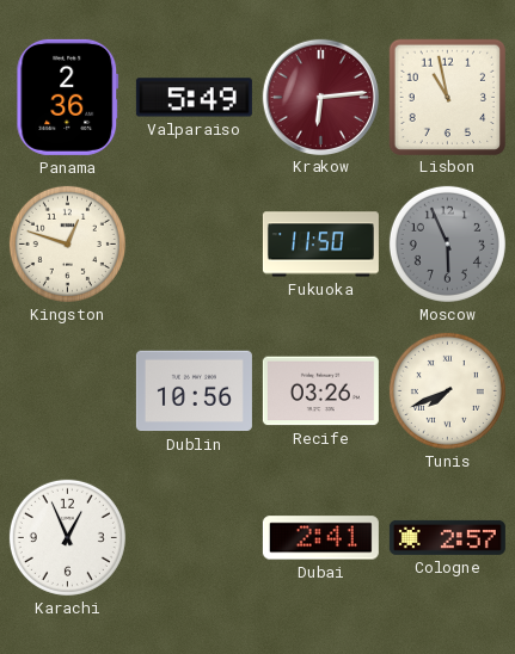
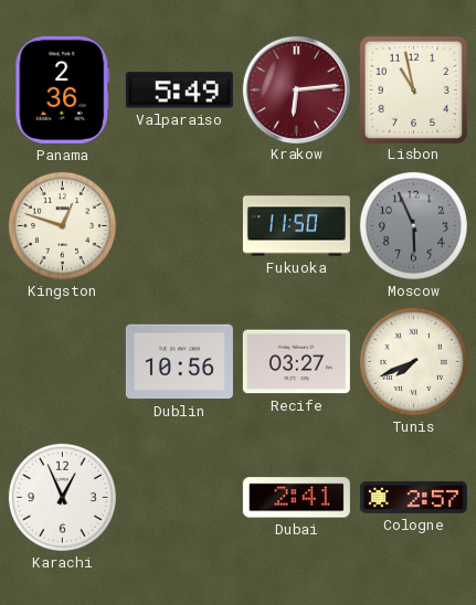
Recife: 03:26 -> 03:27 (296, 362)
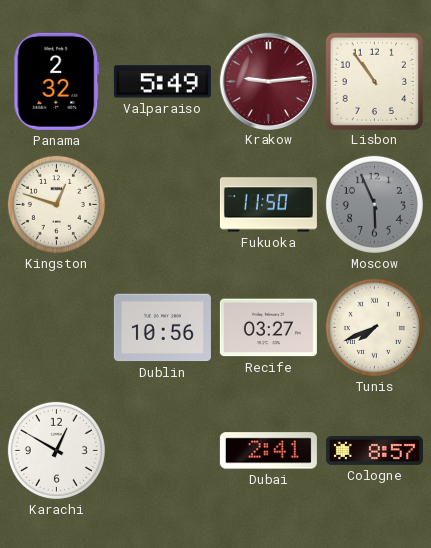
Panama: 2:36 -> 2:32 (57, 81)
Krakow: 6:14 -> 9:14 (268, 81)
Lisbon: 10:58 -> 10:54 (374, 81)
Karachi: 12:56 -> 12:50 (56, 450)
Cologne: 2:57 -> 8:57 (374, 450)
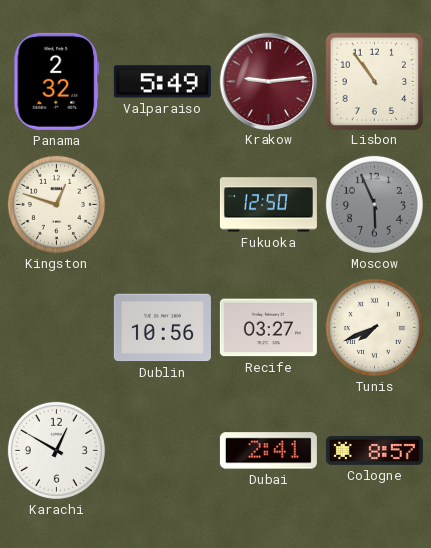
Fukuoka: 11:50 -> 12:50 (268, 205)
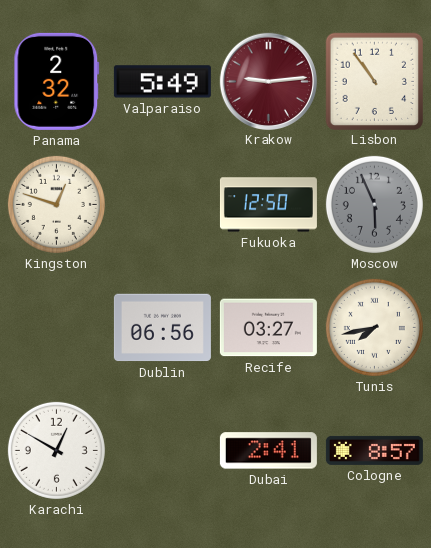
Dublin: 10:56 -> 06:56 (162, 328)
Tunis: 7:41 -> 7:43 (374, 327)
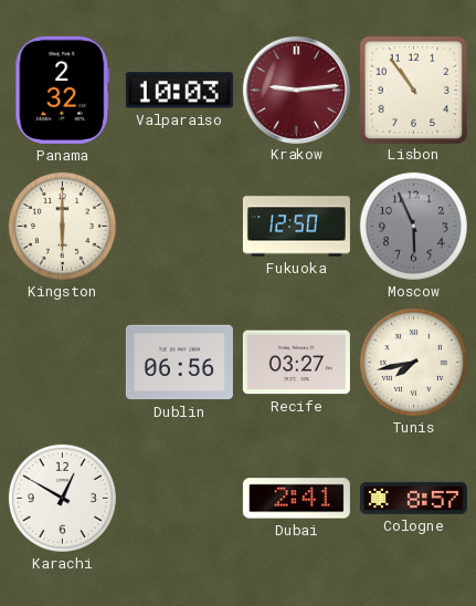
Valparaiso: 5:49 -> 10:03 (179, 91)
Kingston: 12:48 -> 6:00 (62, 226)
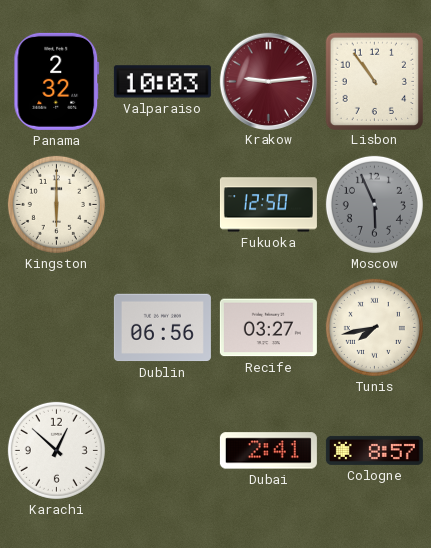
Karachi: 12:50 -> 12:52 (56, 450)
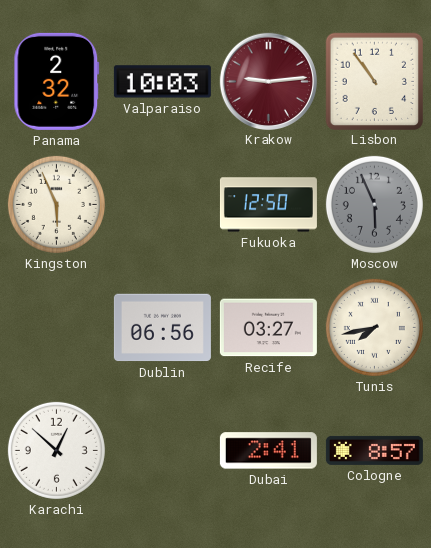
Kingston: 6:00 -> 5:56 (56, 204)
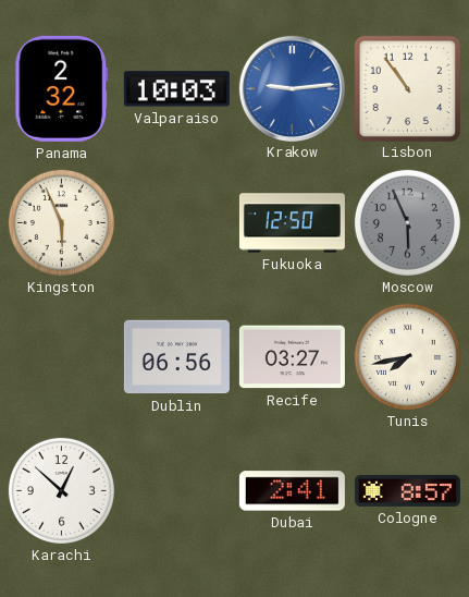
Krakow dial: burgundy -> blue (292, 88)
